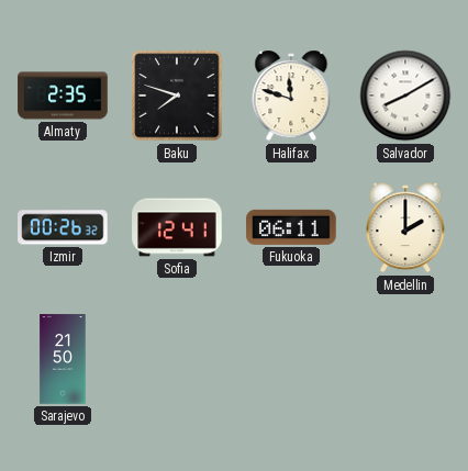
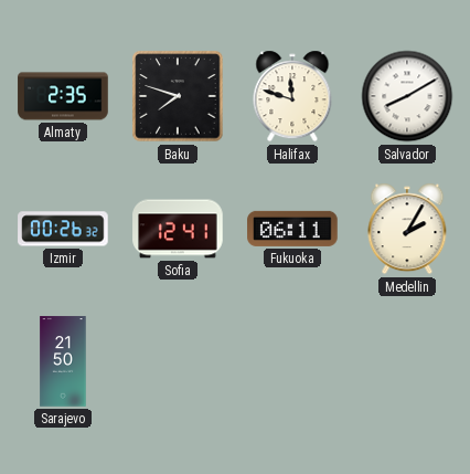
Medellin: 2:00 -> 2:05 (407, 229)
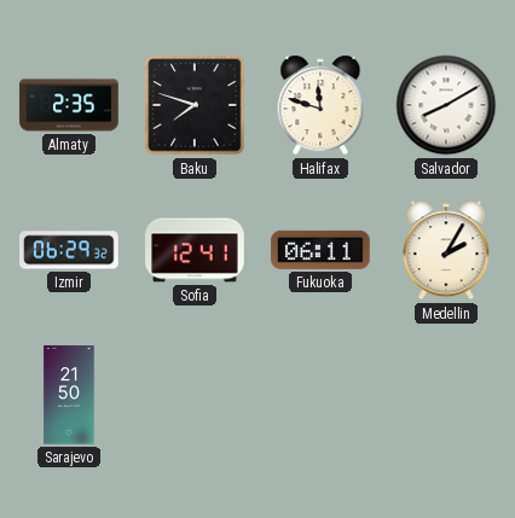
Izmir: 00:26 -> 06:29 (69, 250)
